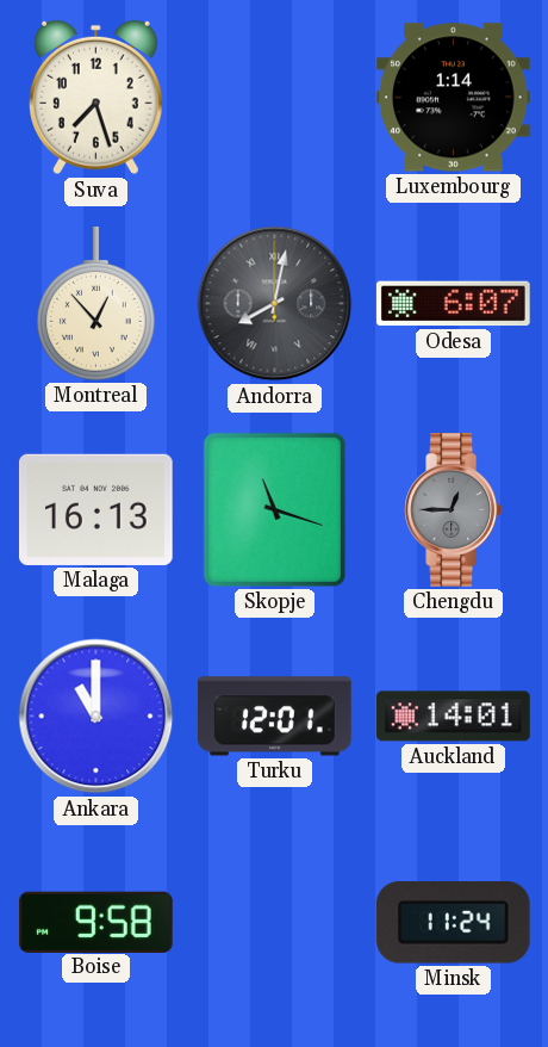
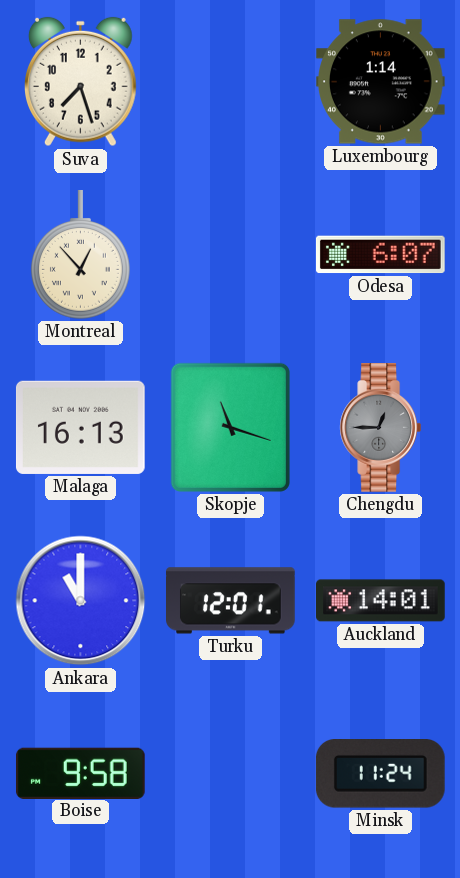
Andorra: 8:02 -> none (275, 304)
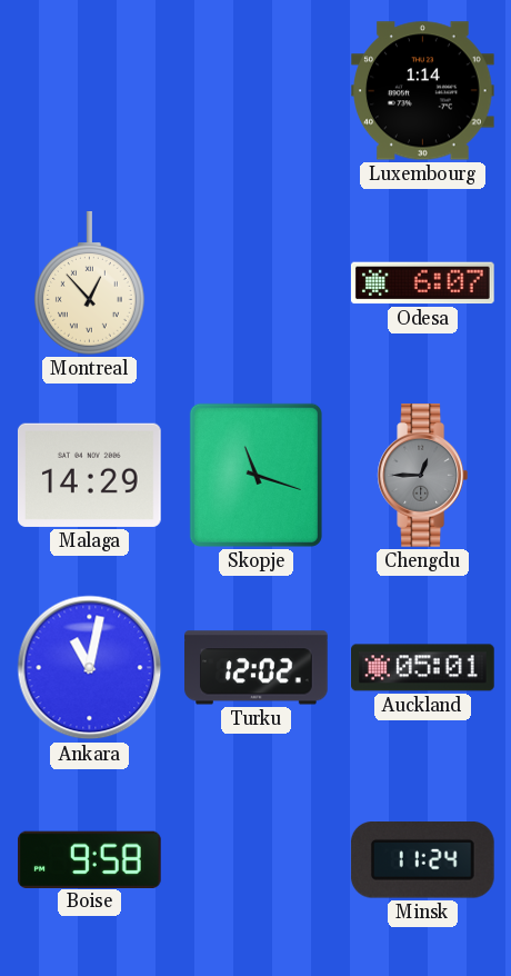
Suva: 7:27 -> none (81, 82)
Malaga: 16:13 -> 14:29 (89, 475)
Ankara: 11:00 -> 11:02 (90, 668)
Turku: 12:01 -> 12:02 (257, 668)
Auckland: 14:01 -> 05:01 (423, 668)
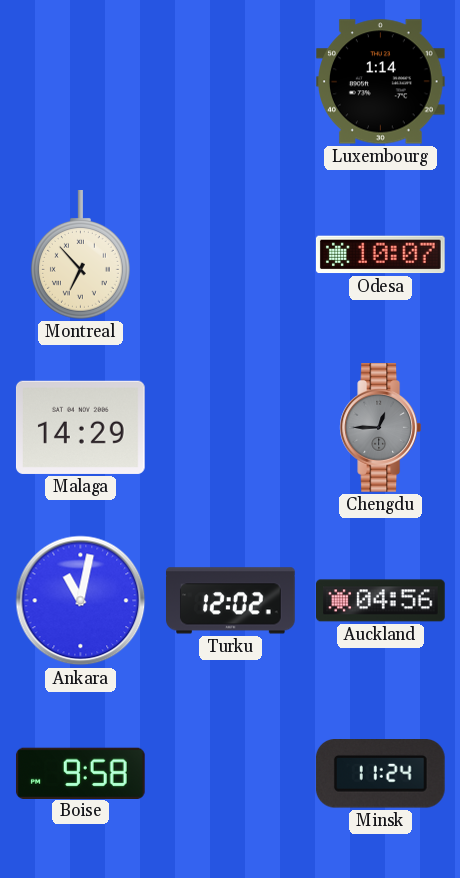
Montreal: 12:53 -> 6:53 (80, 255)
Odesa: 6:07 -> 10:07 (381, 255)
Skopje: 11:18 -> none (255, 475)
Auckland: 05:01 -> 04:56 (381, 601)
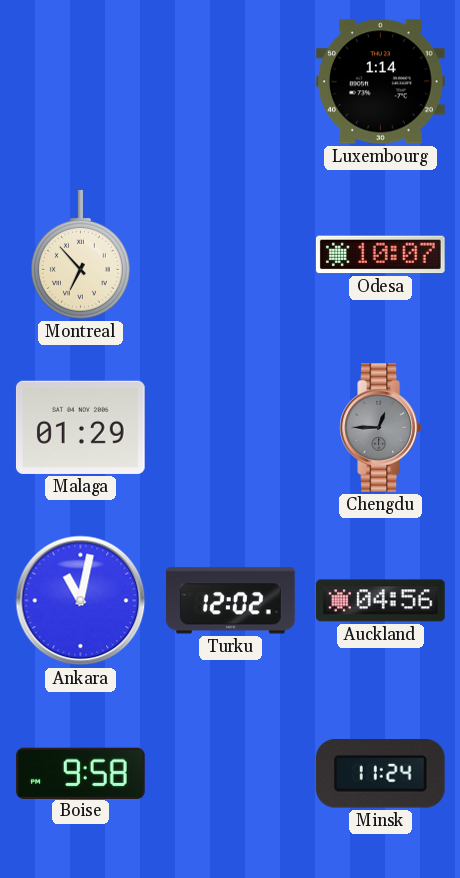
Malaga: 14:29 -> 01:29 (80, 427)
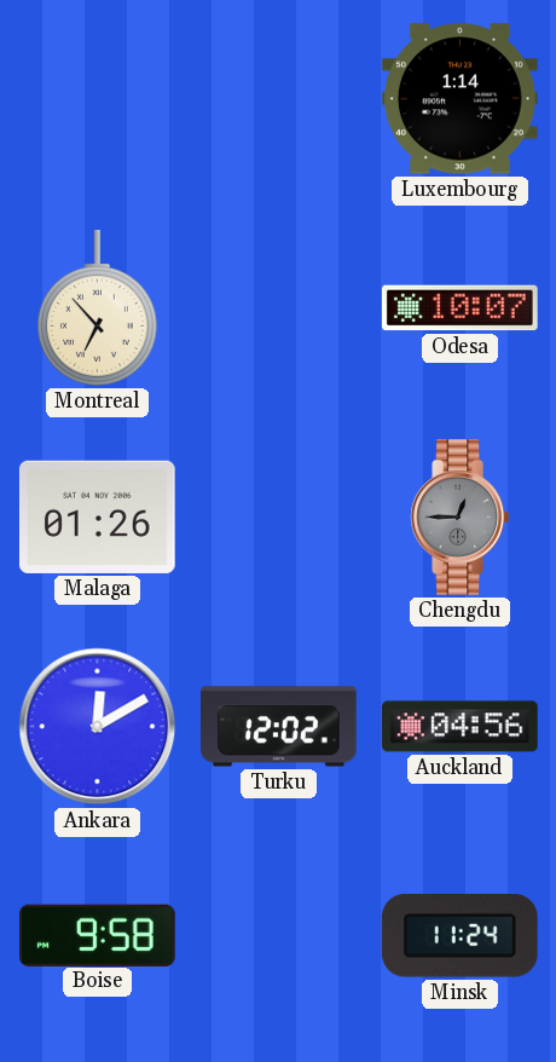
Malaga: 01:29 -> 01:26 (97, 516)
Ankara: 11:02 -> 12:10 (98, 727)
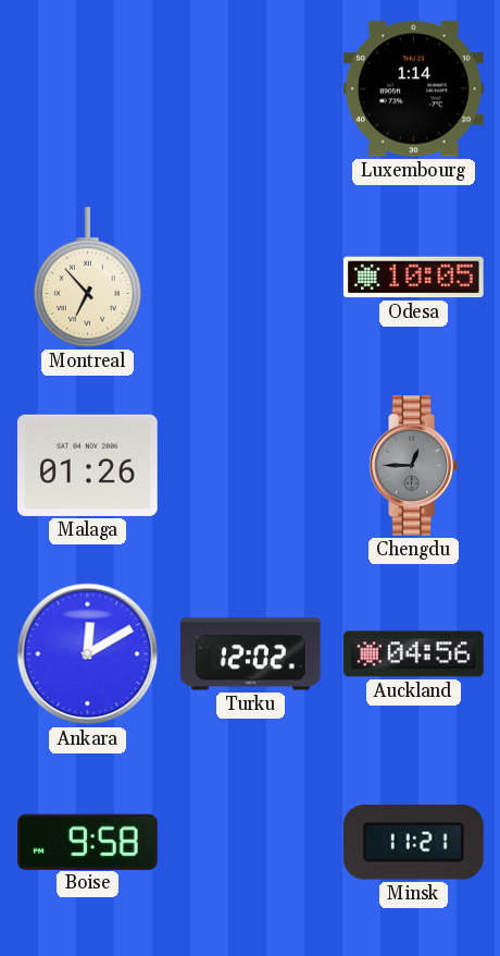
Odesa: 10:07 -> 10:05 (414, 278)
Minsk: 11:24 -> 11:21 (413, 843)
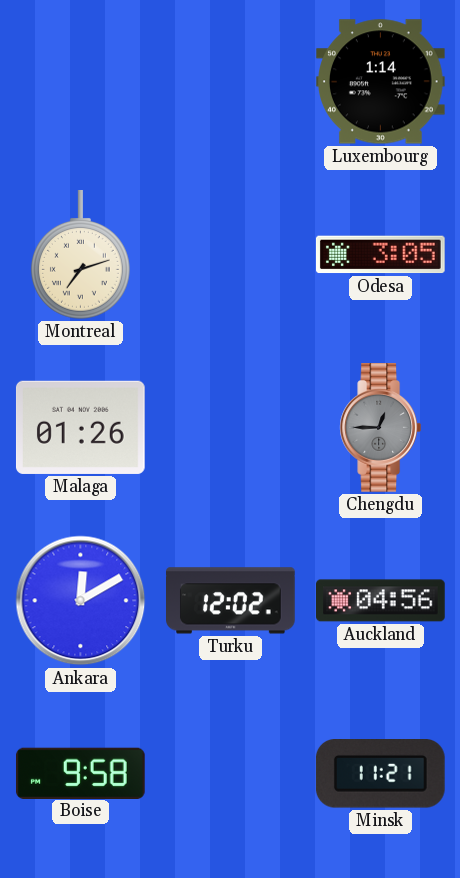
Montreal: 6:53 -> 7:12 (80, 255)
Odesa: 10:05 -> 3:05 (381, 255)
